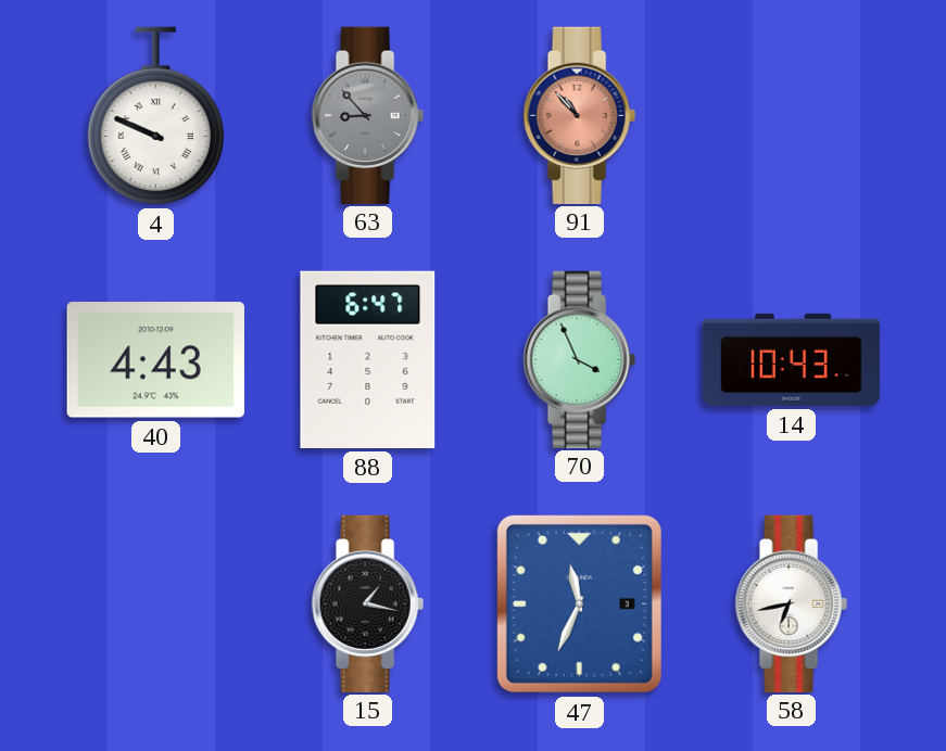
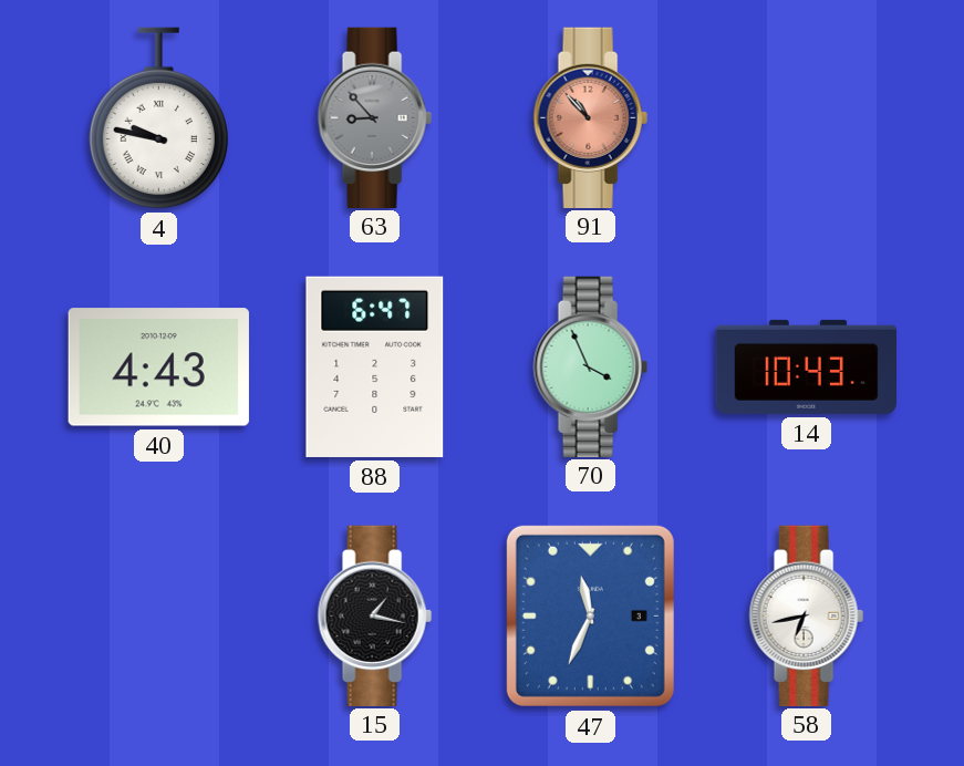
4: 9:49 -> 9:47 (158, 118)
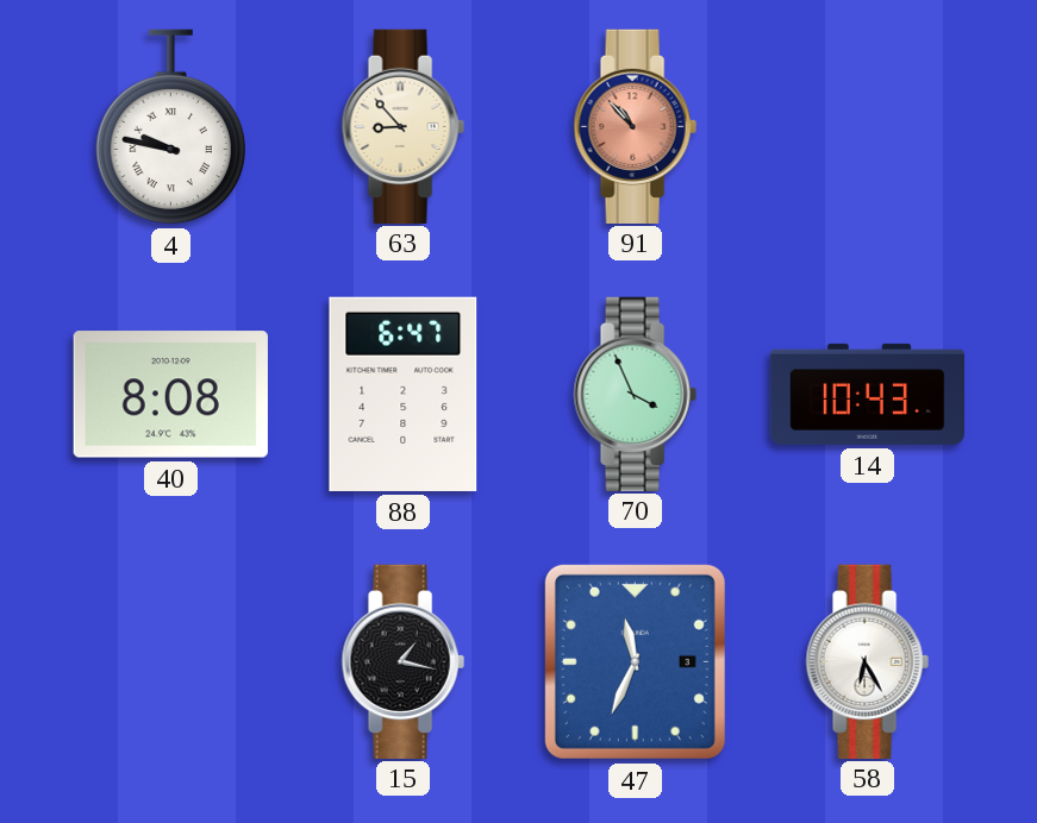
63 dial: grey -> cream (402, 126)
40: 4:43 -> 8:08 (170, 395)
58: 6:43 -> 6:25 (867, 661)
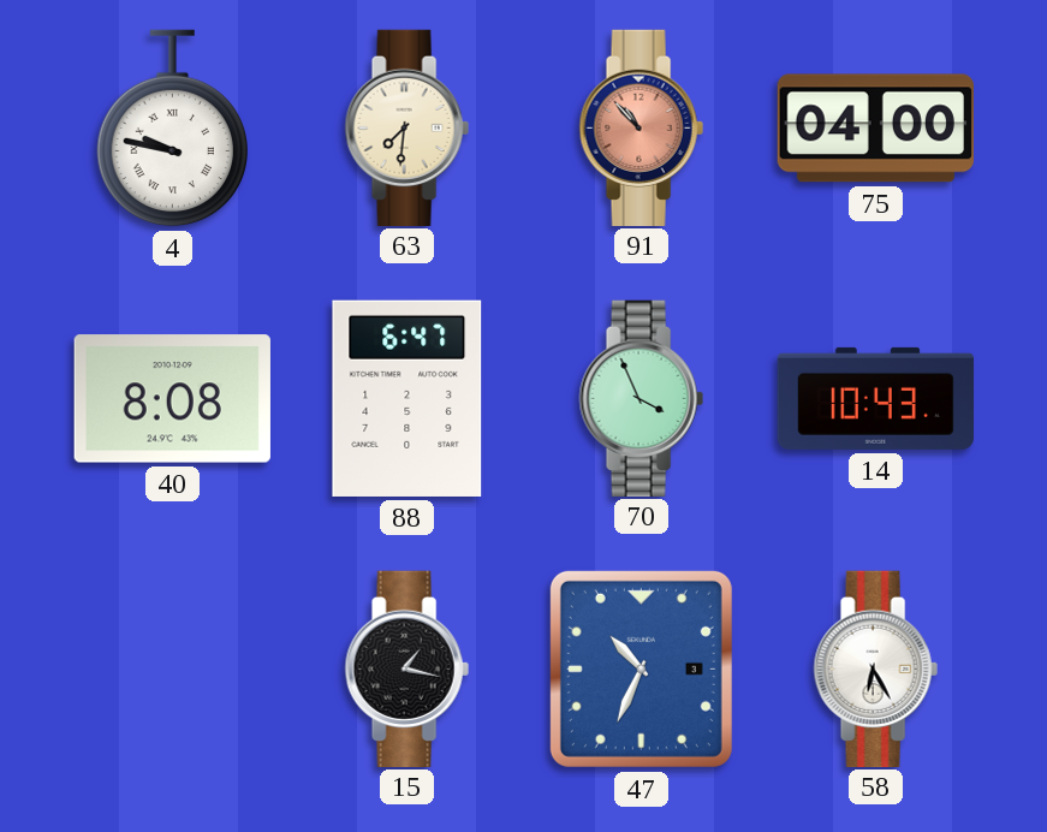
63: 8:53 -> 7:31 (406, 127)
75: none -> 04:00 (875, 129)
47: 11:34 -> 10:34 (641, 668)
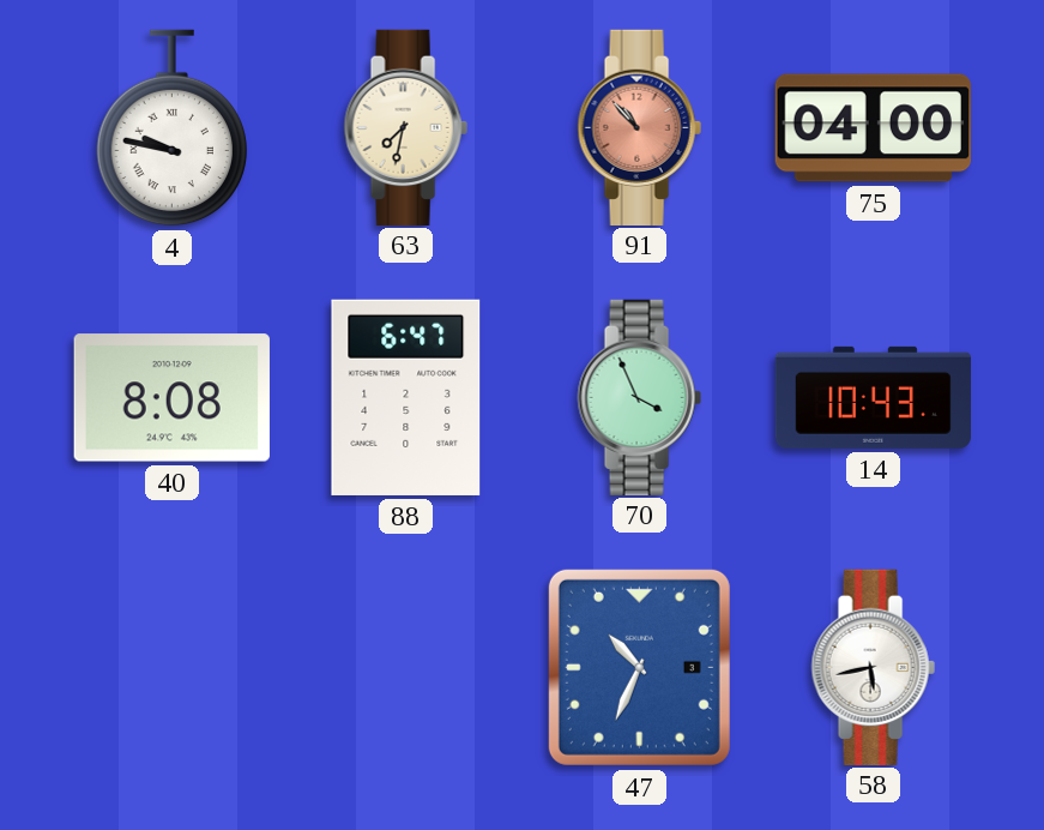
63: 7:31 -> 7:32 (405, 127)
15: 1:17 -> none (406, 668)
58: 6:25 -> 5:43 (873, 667)
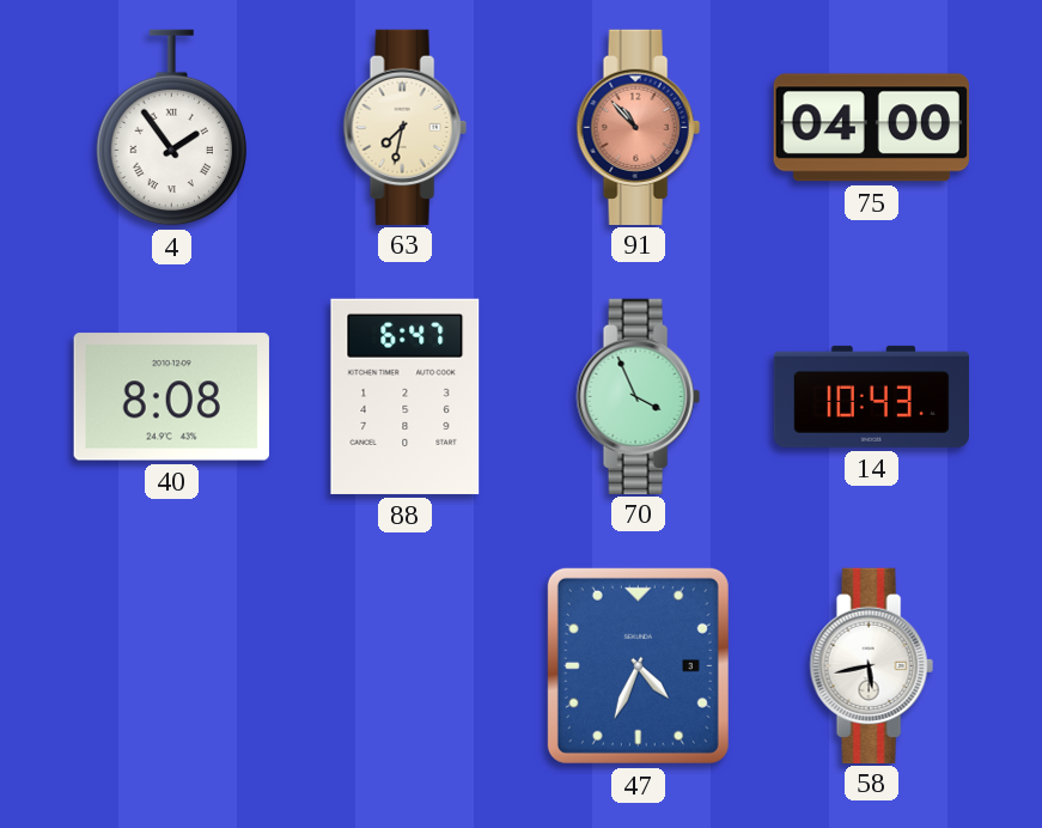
4: 9:47 -> 1:54 (171, 128)
47: 10:34 -> 4:34 (638, 665)
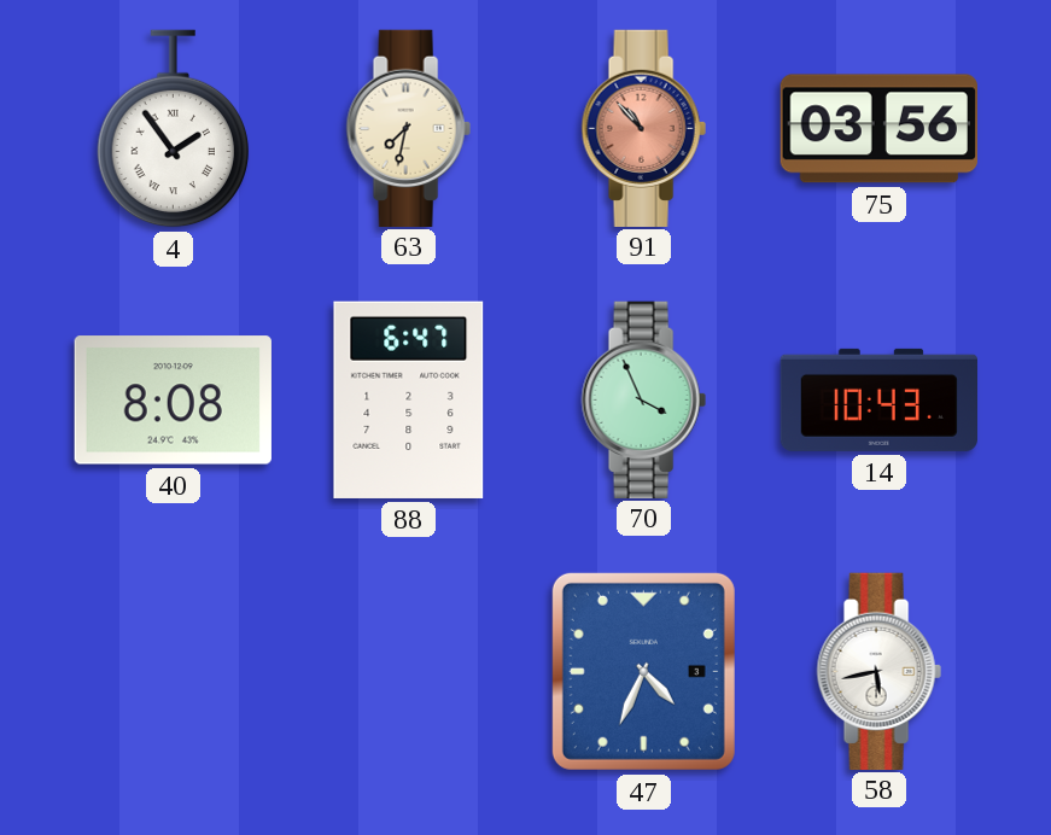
75: 04:00 -> 03:56 (878, 129)
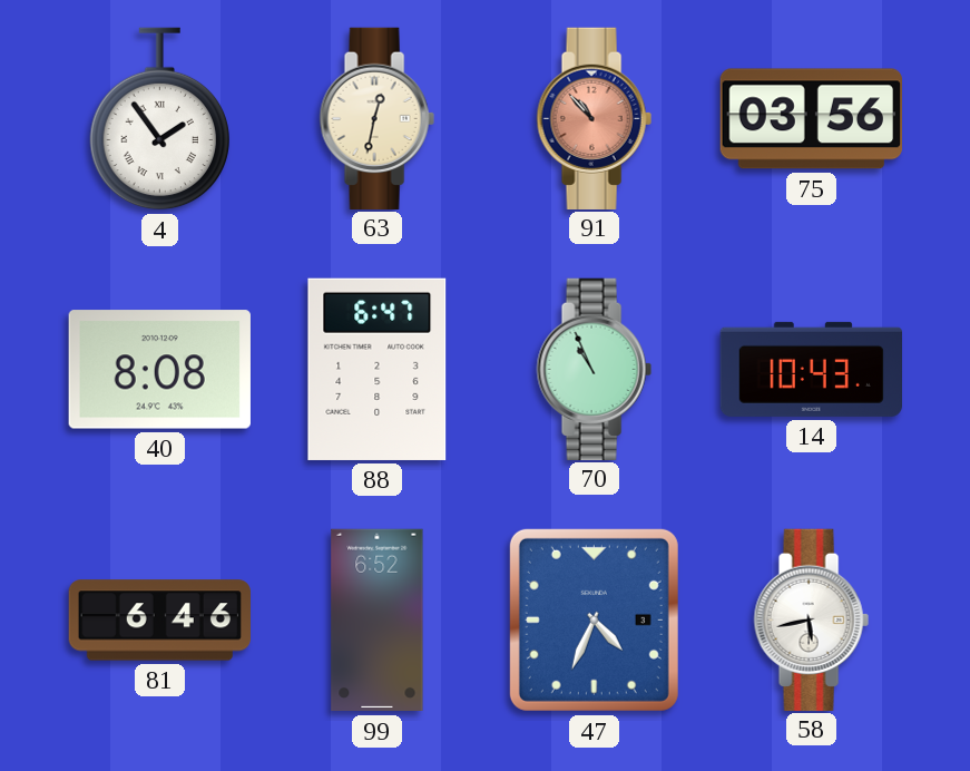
63: 7:32 -> 12:32 (376, 118)
70: 3:56 -> 10:56 (594, 369)
81: none -> 6:46 (159, 621)
99: none -> 6:52 (378, 621)
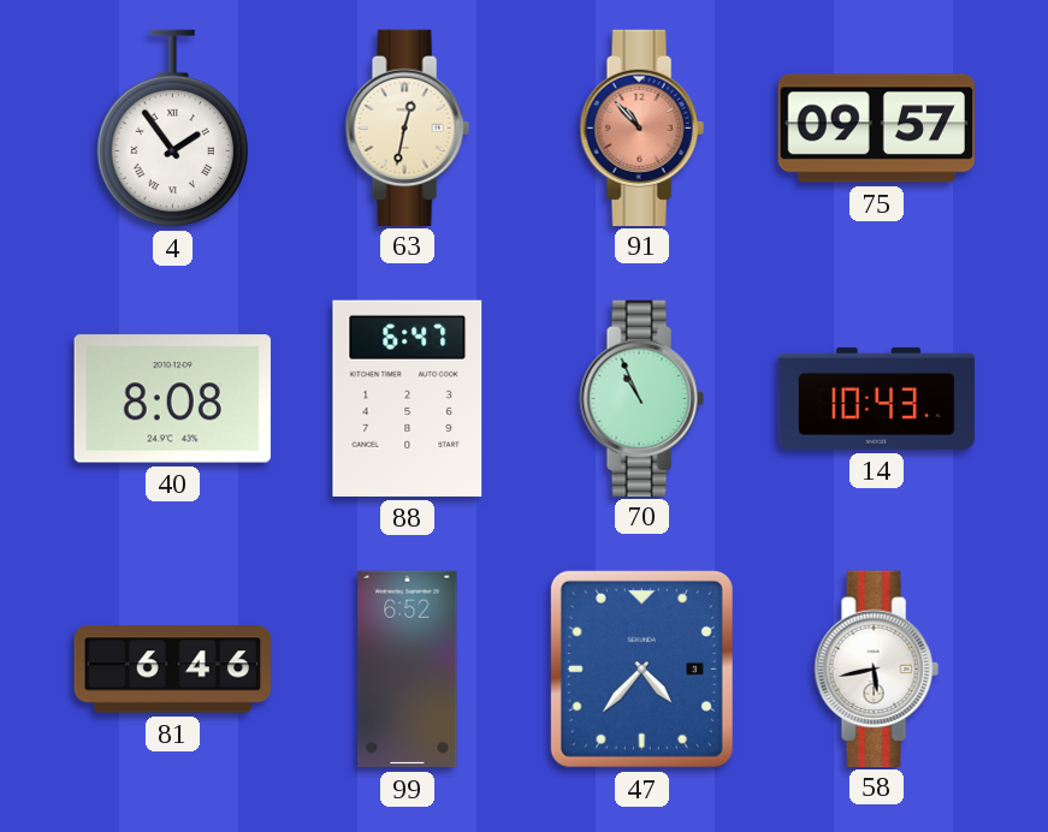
75: 03:56 -> 09:57 (876, 129)
47: 4:34 -> 4:37 (641, 668)
